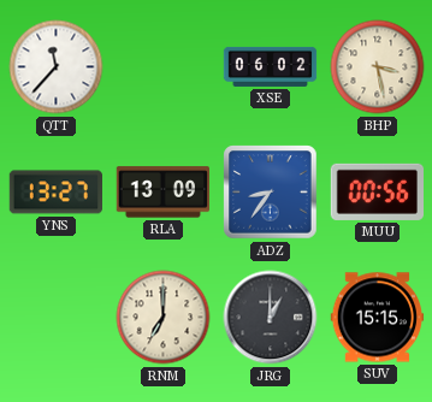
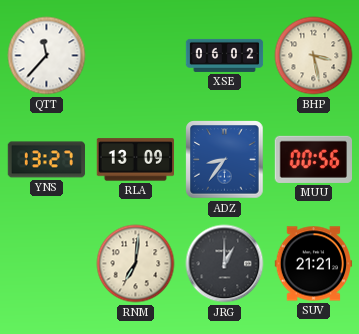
RNM: 7:00 -> 7:01 (136, 264)
SUV: 15:15 -> 21:21 (314, 264)
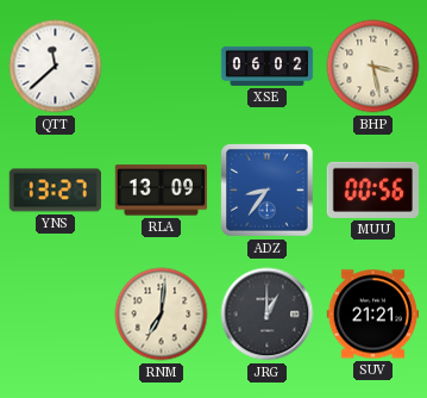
QTT: 11:37 -> 11:38 (56, 67)
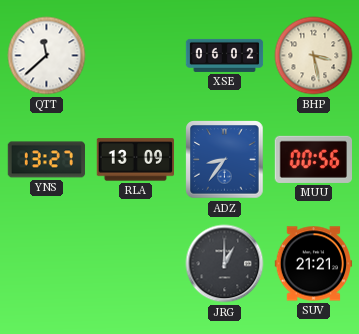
RNM: 7:01 -> none (162, 315)
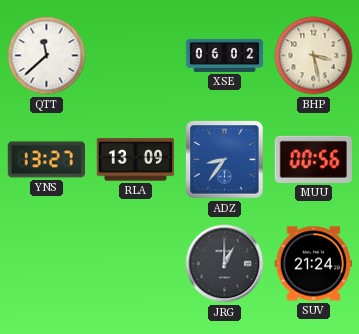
SUV: 21:21 -> 21:24 (314, 264)
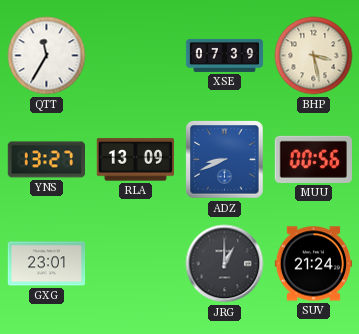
QTT: 11:38 -> 11:35 (47, 56)
XSE: 06:02 -> 07:39 (225, 55)
ADZ: 8:36 -> 8:41 (225, 160)
GXG: none -> 23:01 (47, 264)
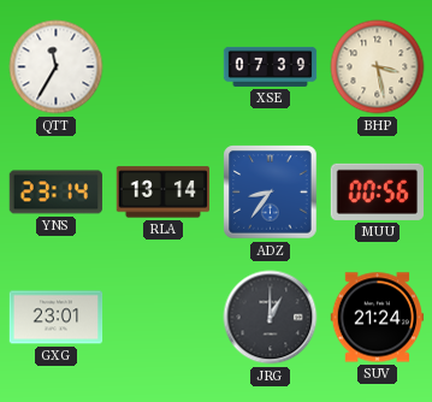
YNS: 13:27 -> 23:14 (55, 193)
RLA: 13:09 -> 13:14 (162, 193)
ADZ: 8:41 -> 8:36 (271, 193)
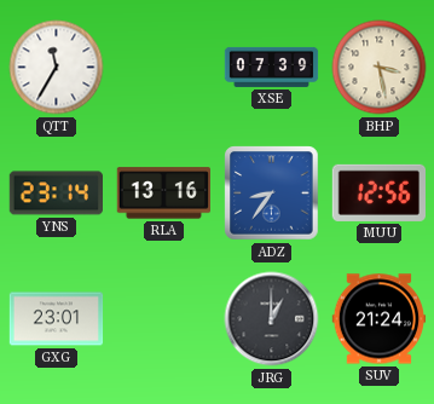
RLA: 13:14 -> 13:16 (163, 194)
MUU: 00:56 -> 12:56 (378, 192)
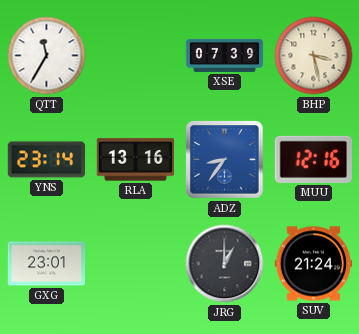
MUU: 12:56 -> 12:16 (313, 159)
